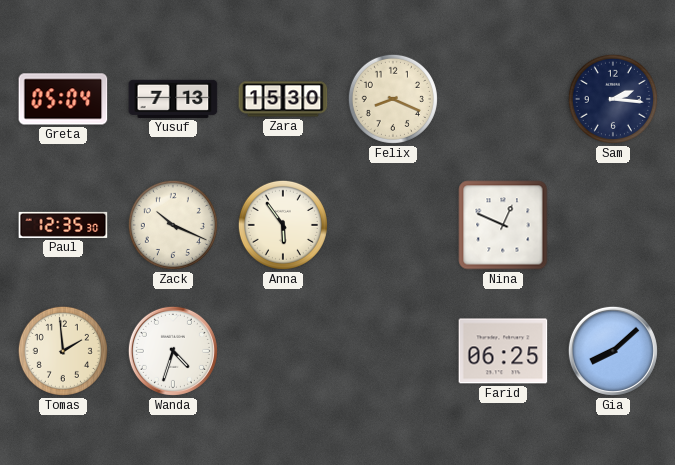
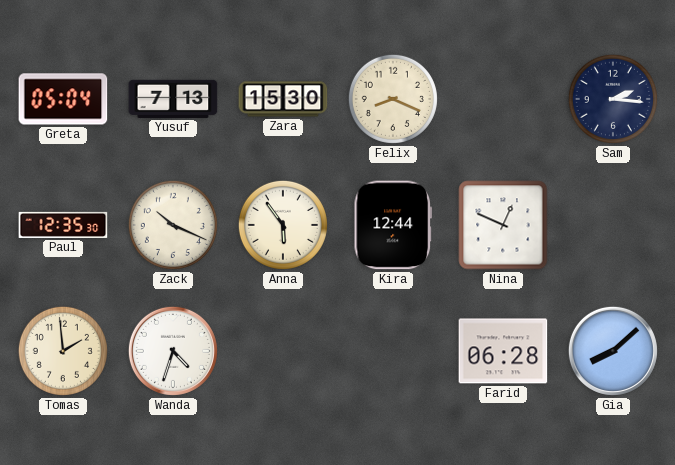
Kira: none -> 12:44 (392, 225)
Farid: 06:25 -> 06:28 (503, 351)
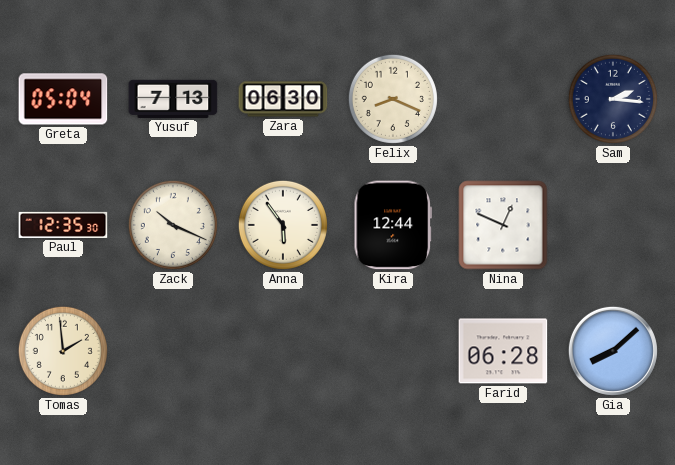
Zara: 15:30 -> 06:30 (283, 99)
Wanda: 4:33 -> none (173, 351)
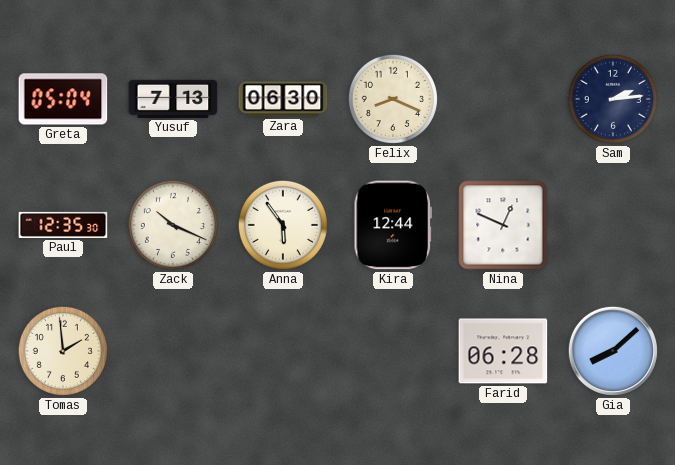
Sam: 2:16 -> 2:14 (613, 99)
